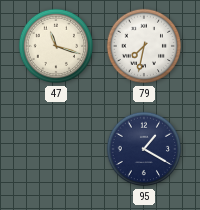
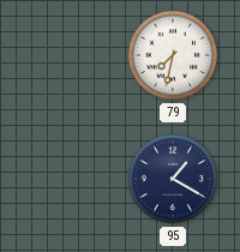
47: 11:18 -> none (56, 46)
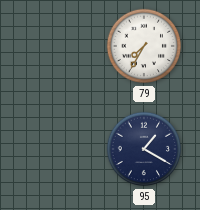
79: 7:32 -> 7:35 (144, 46)
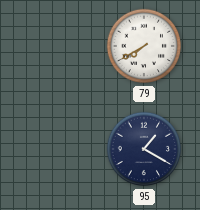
79: 7:35 -> 7:40 (144, 46)
